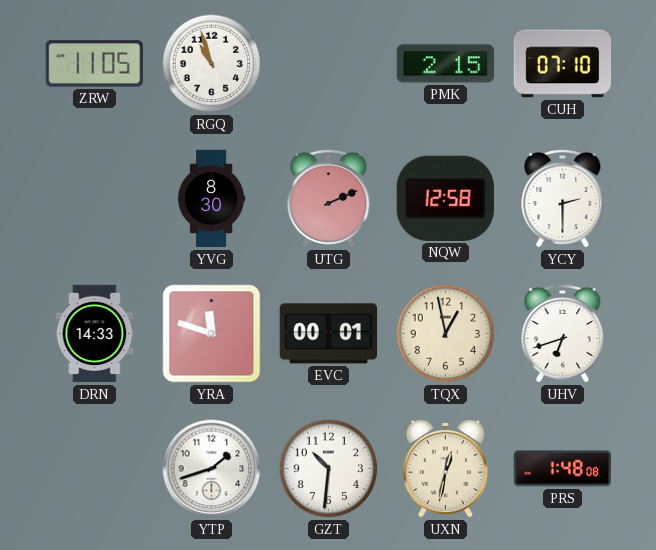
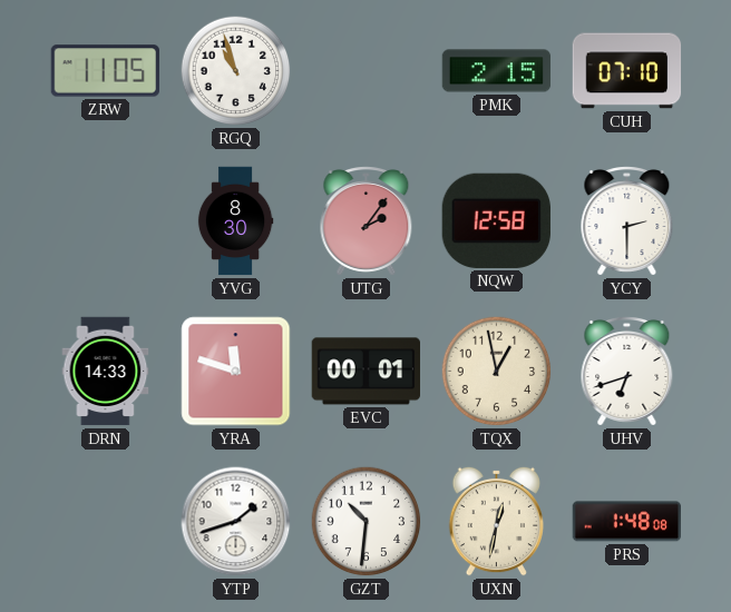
UTG: 2:11 -> 2:06 (367, 221)
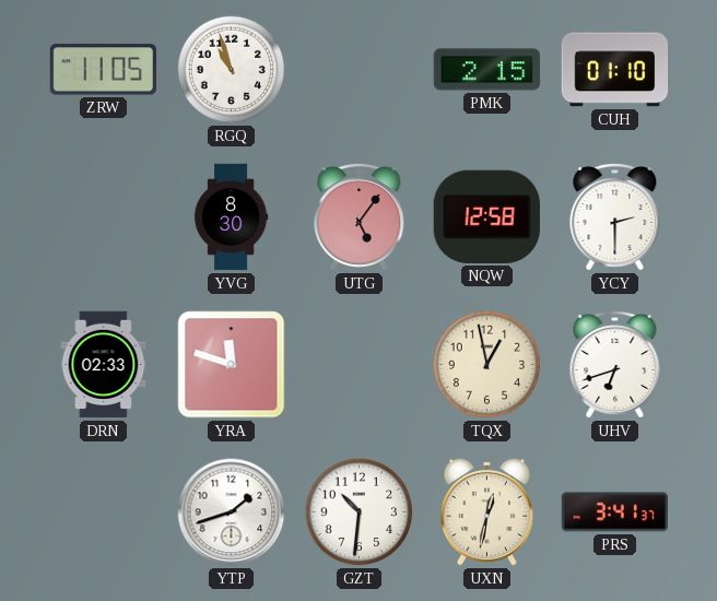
CUH: 07:10 -> 01:10 (615, 70)
UTG: 2:06 -> 5:06 (360, 217)
DRN: 14:33 -> 02:33 (104, 365)
EVC: 00:01 -> none (365, 372)
PRS: 1:48 -> 3:41 (614, 512)
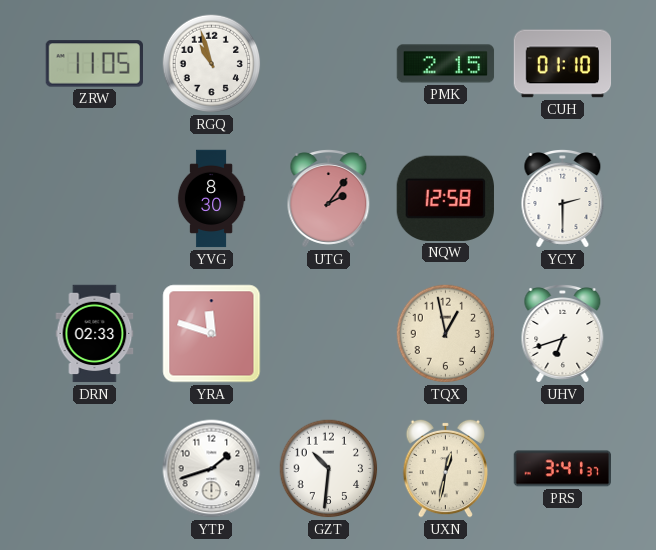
UTG: 5:06 -> 2:06 (329, 199)
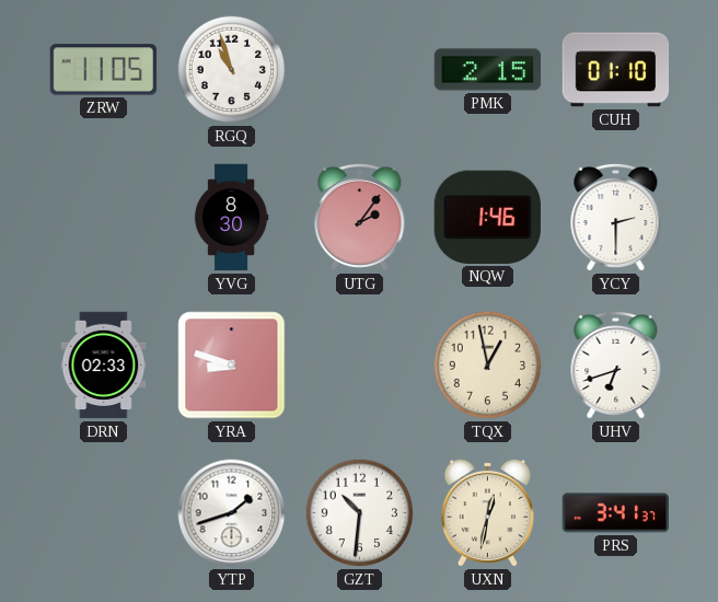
NQW: 12:58 -> 1:46 (487, 217)
YRA: 11:48 -> 8:48 (232, 366)
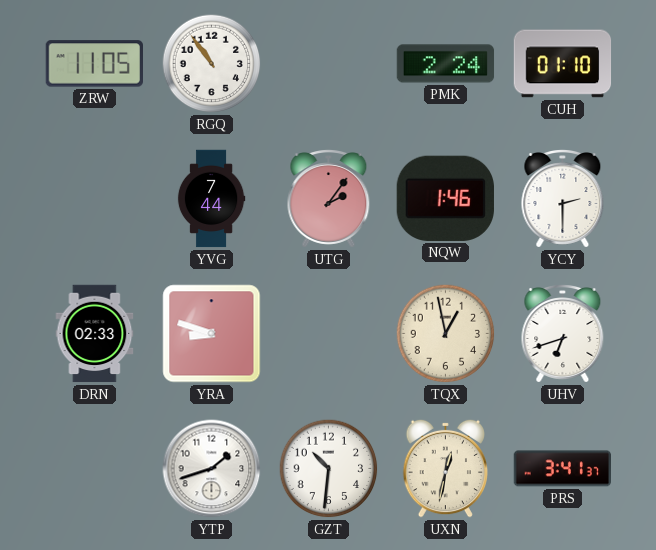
RGQ: 10:57 -> 10:54 (212, 64)
PMK: 2:15 -> 2:24 (446, 64)
YVG: 8:30 -> 7:44 (211, 199)
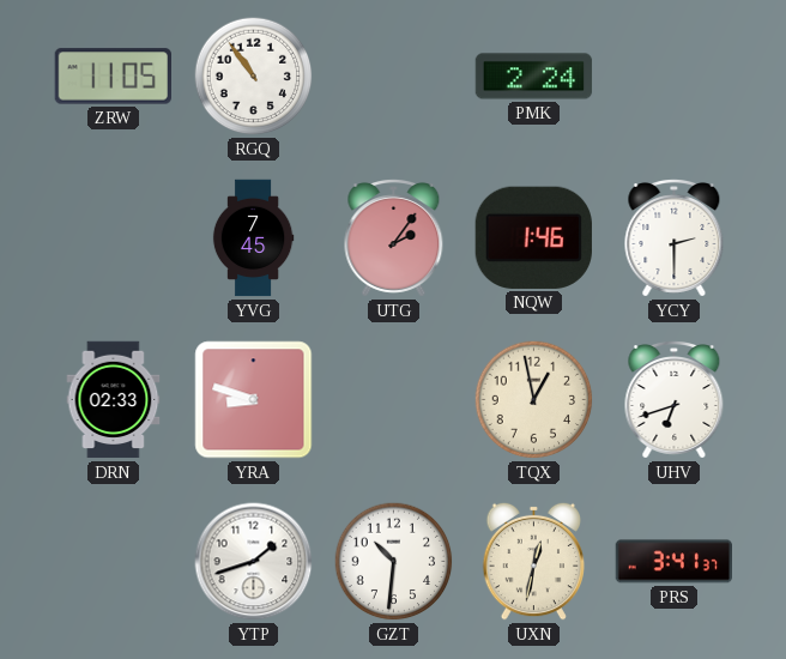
CUH: 01:10 -> none (563, 64)
YVG: 7:44 -> 7:45 (253, 238)
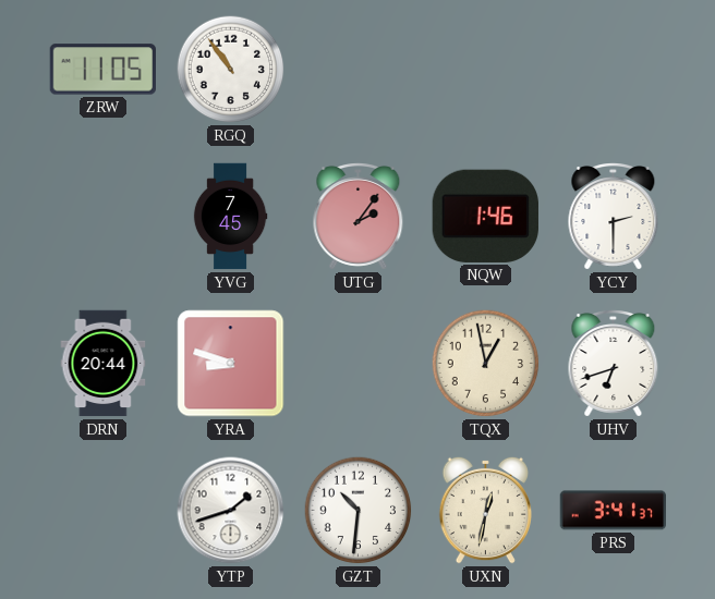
PMK: 2:24 -> none (534, 77)
DRN: 02:33 -> 20:44 (104, 364)
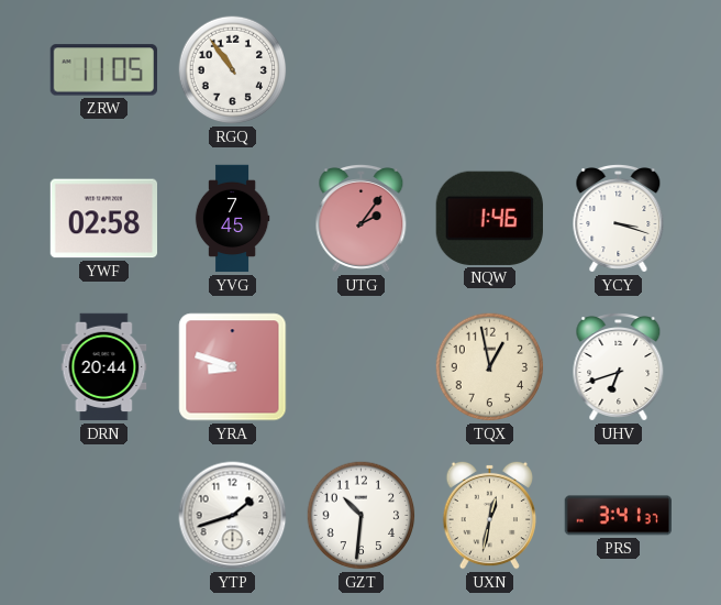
YWF: none -> 02:58 (103, 219)
YCY: 2:30 -> 3:18 (619, 219)
